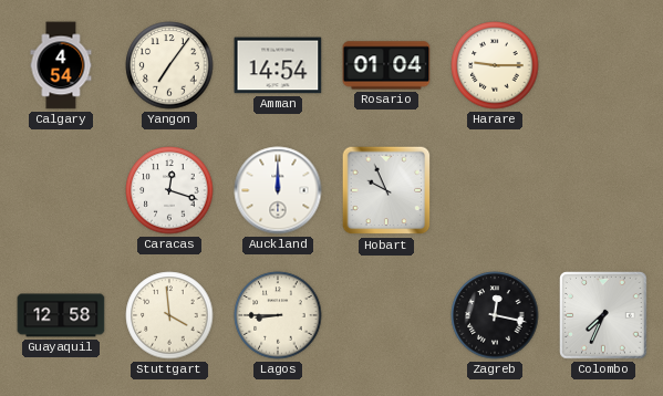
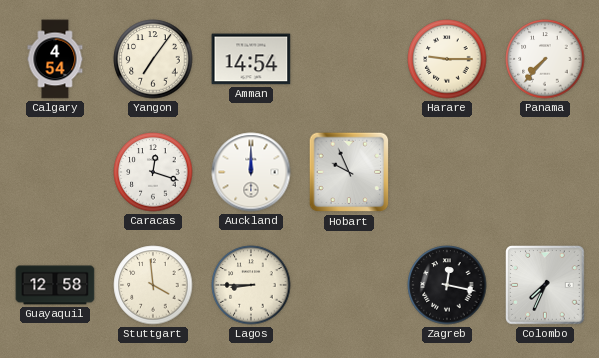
Rosario: 01:04 -> none (386, 65)
Panama: none -> 7:37 (545, 59)
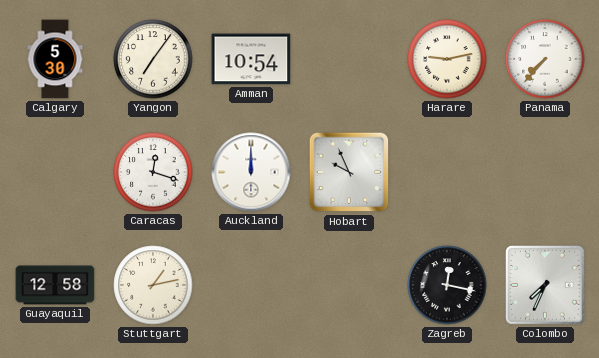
Calgary: 4:54 -> 5:30 (55, 59)
Amman: 14:54 -> 10:54 (251, 59)
Harare: 9:15 -> 9:13 (447, 59)
Stuttgart: 3:59 -> 1:13 (153, 285)
Lagos: 8:45 -> none (251, 285)
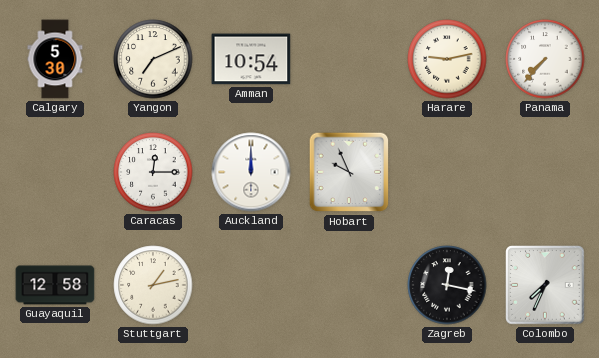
Yangon: 7:06 -> 7:11 (153, 59)
Caracas: 12:18 -> 12:15 (153, 172)
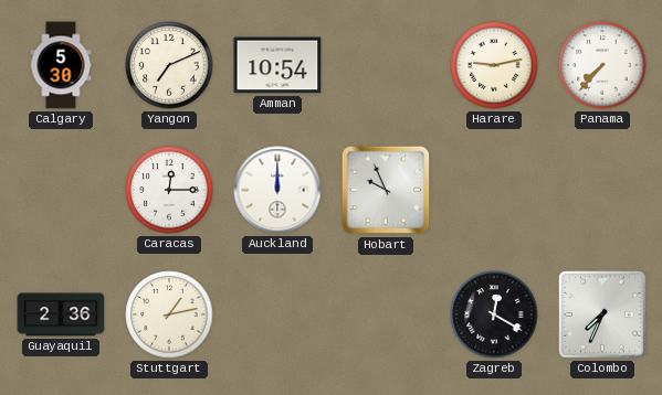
Guayaquil: 12:58 -> 2:36 (61, 314)
Zagreb: 12:17 -> 12:20 (494, 314)
